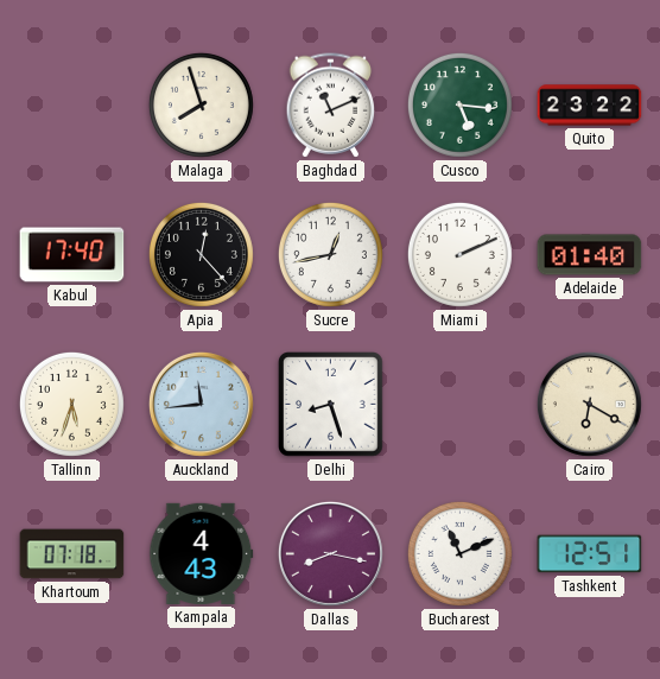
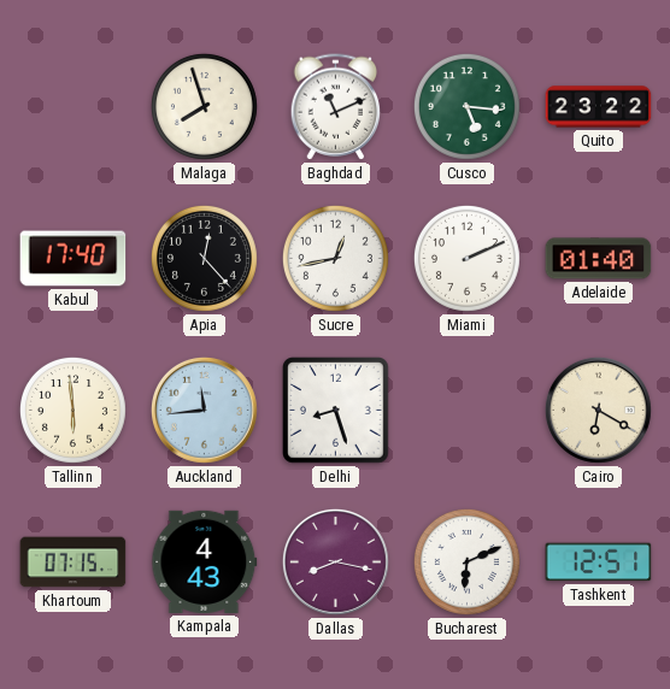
Tallinn: 5:33 -> 5:59 (72, 410)
Khartoum: 07:18 -> 07:15 (74, 563)
Bucharest: 11:11 -> 6:11 (466, 561)
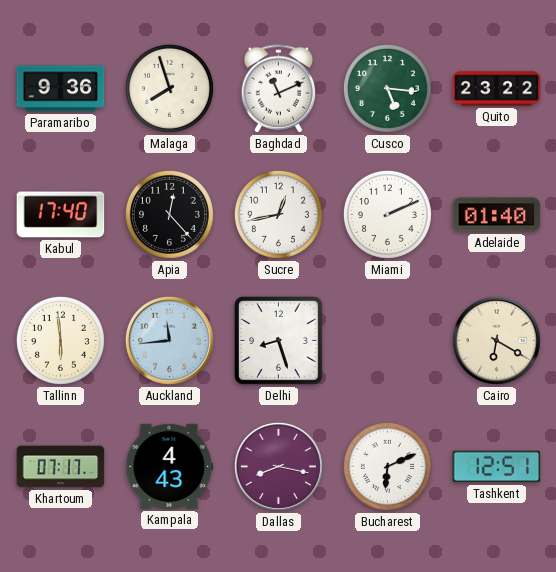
Paramaribo: none -> 9:36 (61, 89)
Khartoum: 07:15 -> 07:17 (61, 467)
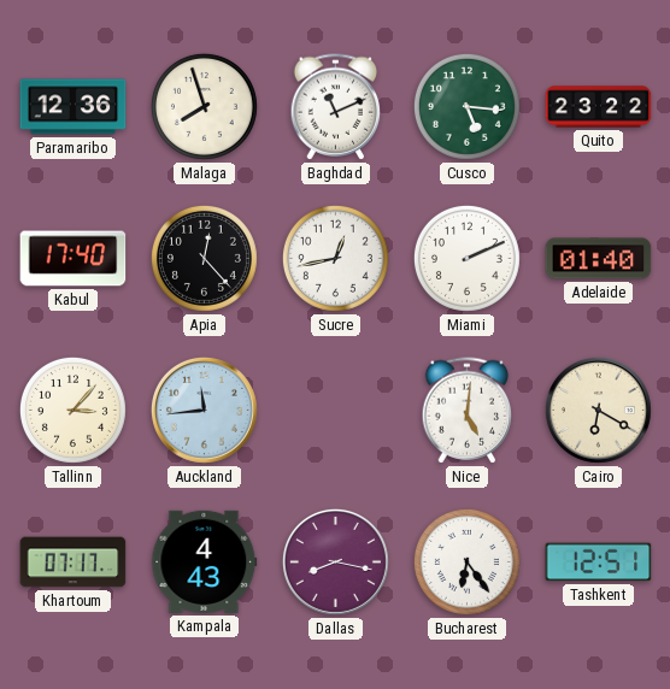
Paramaribo: 9:36 -> 12:36 (74, 107)
Tallinn: 5:59 -> 3:07 (72, 410)
Delhi: 8:27 -> none (279, 341)
Nice: none -> 5:01 (468, 411)
Bucharest: 6:11 -> 6:24 (466, 561)
